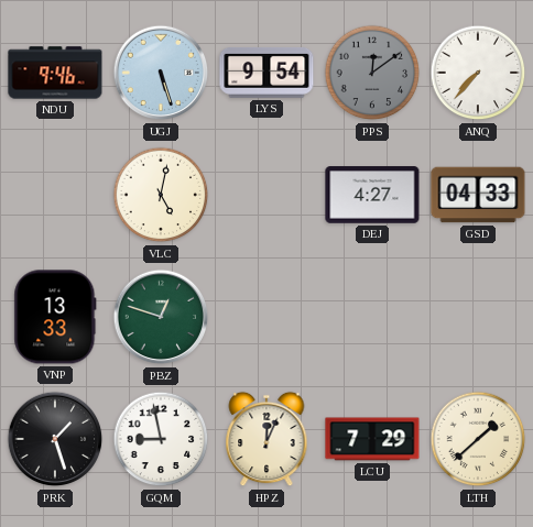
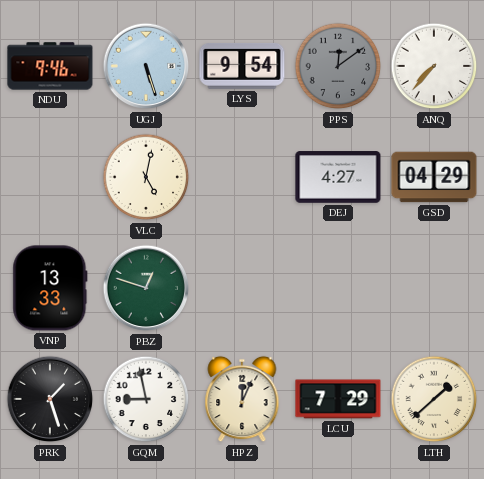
GSD: 04:33 -> 04:29 (434, 177)
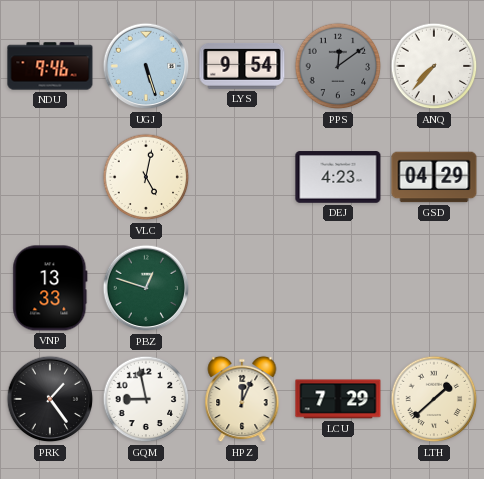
DEJ: 4:27 -> 4:23 (338, 177)
PRK: 1:27 -> 1:24 (50, 399)
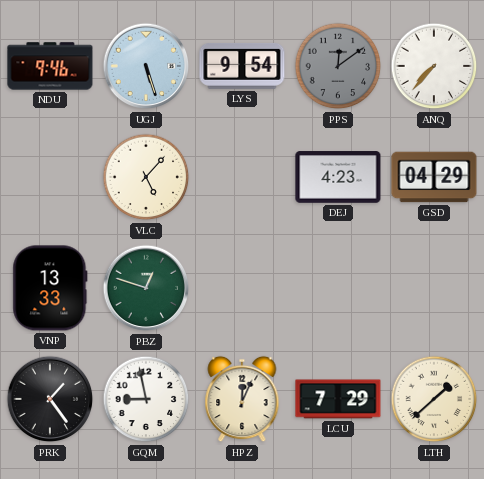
VLC: 5:02 -> 5:07 (146, 177)
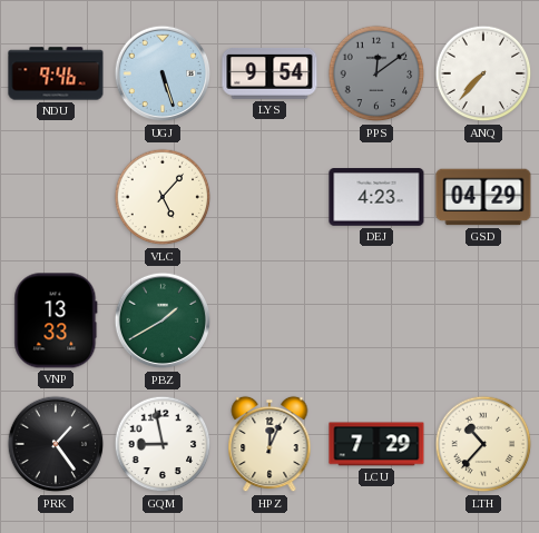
PBZ: 12:48 -> 1:40 (163, 320)
LTH: 1:38 -> 10:37 (483, 444)
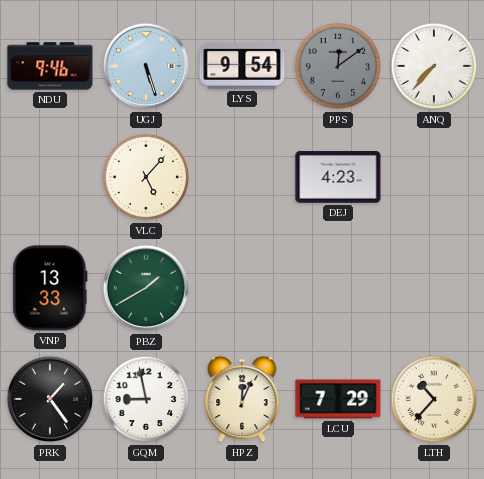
GSD: 04:29 -> none (483, 197)
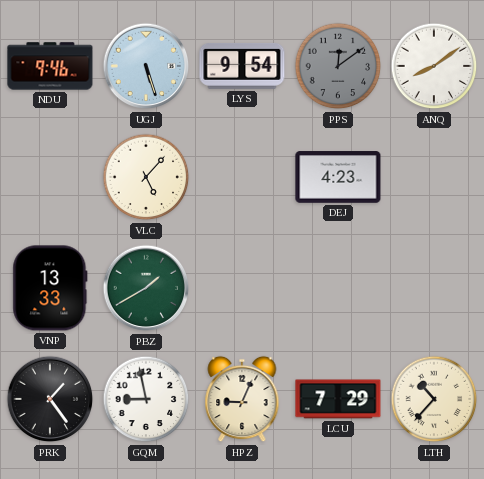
ANQ: 7:37 -> 8:09 (434, 66)
HPZ: 12:04 -> 9:04 (242, 399)
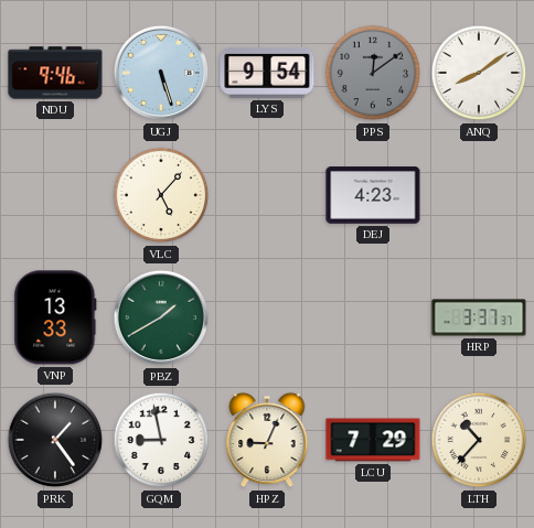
HRP: none -> 3:37 (479, 317)
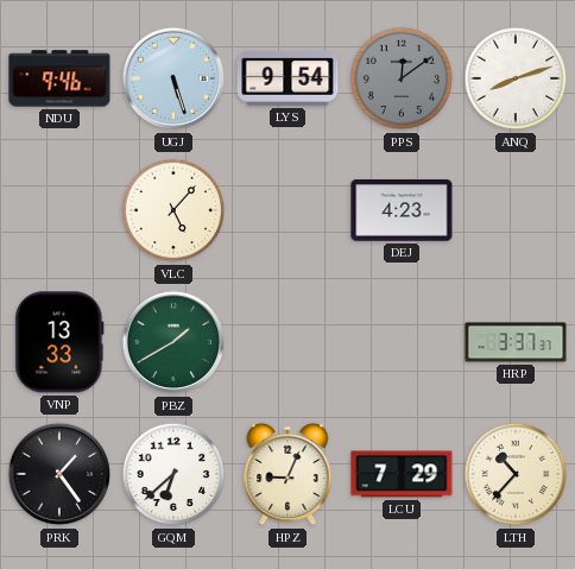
ANQ: 8:09 -> 8:12 (516, 78)
GQM: 8:58 -> 6:38 (173, 474)
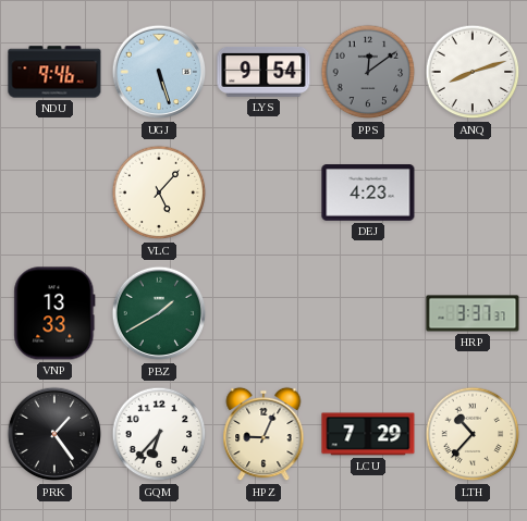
GQM: 6:38 -> 6:37 (159, 434)
